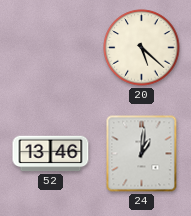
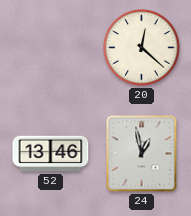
20: 5:22 -> 12:22 (142, 48)
24: 1:01 -> 12:58 (142, 154)
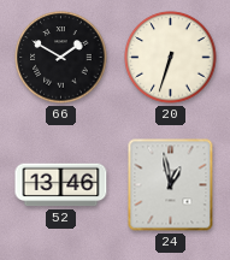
66: none -> 1:50 (61, 58)
20: 12:22 -> 6:33 (171, 58)
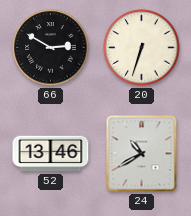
66: 1:50 -> 2:50 (51, 48)
24: 12:58 -> 10:40 (142, 154)
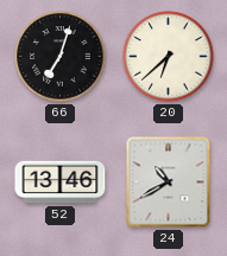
66: 2:50 -> 7:03 (61, 57)
20: 6:33 -> 6:38 (169, 57)
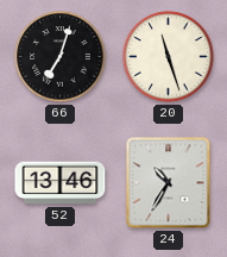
20: 6:38 -> 11:27 (169, 57)
24: 10:40 -> 10:35 (169, 183)
